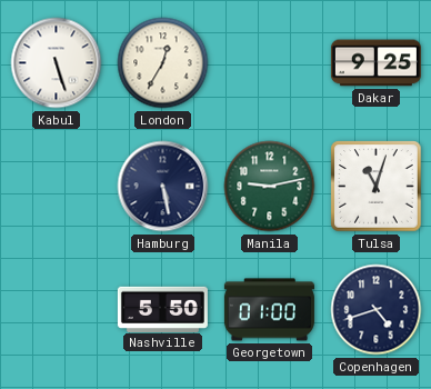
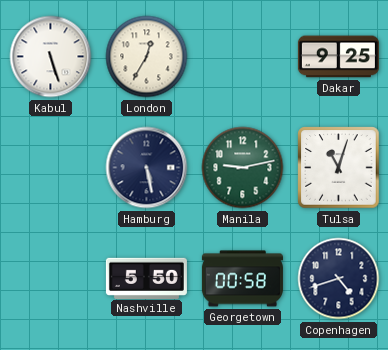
Georgetown: 01:00 -> 00:58 (242, 279)
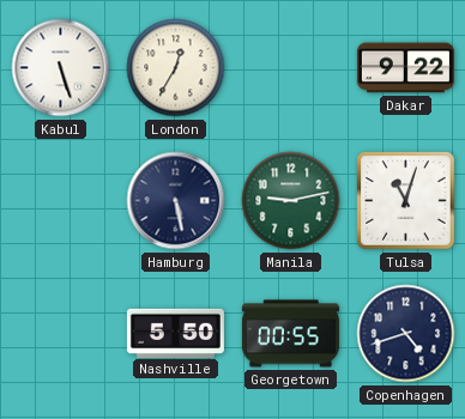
Dakar: 9:25 -> 9:22 (405, 68)
Georgetown: 00:58 -> 00:55 (290, 334)
